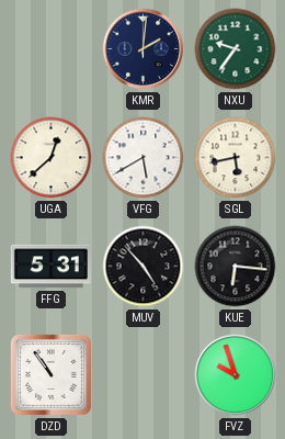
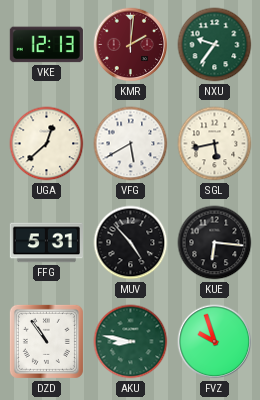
VKE: none -> 12:13 (46, 45)
KMR dial: navy -> burgundy (131, 45)
AKU: none -> 8:47 (131, 342)
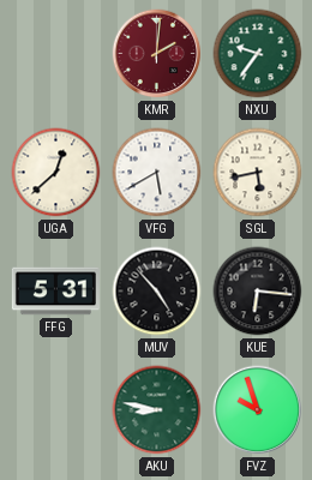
VKE: 12:13 -> none (46, 45)
DZD: 10:54 -> none (46, 341)
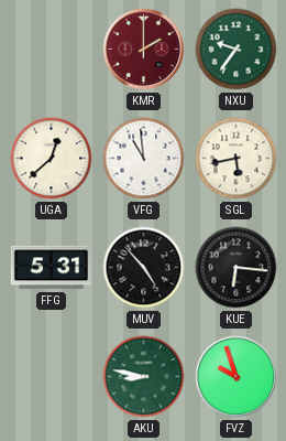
KMR: 2:01 -> 2:00 (144, 50)
VFG: 5:40 -> 10:59 (144, 159)
